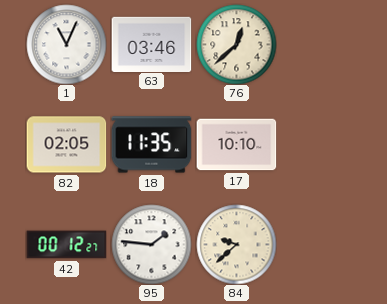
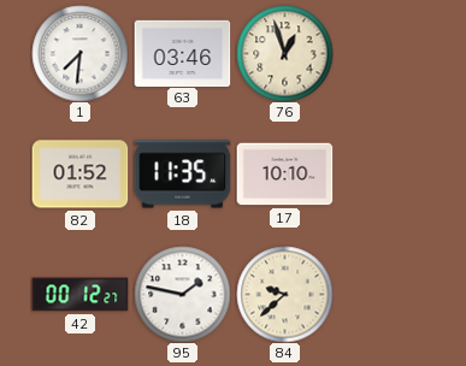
1: 11:04 -> 7:31 (79, 53)
76: 12:38 -> 12:57 (284, 53)
82: 02:05 -> 01:52 (79, 175)
95: 1:46 -> 1:47 (182, 294)
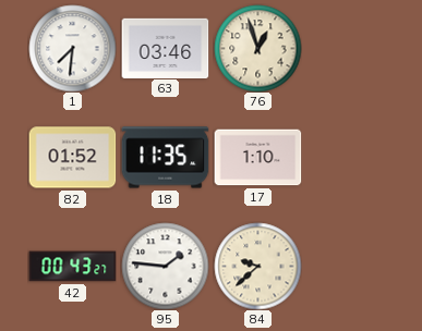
17: 10:10 -> 1:10 (257, 158)
42: 00:12 -> 00:43 (72, 267)
95: 1:47 -> 1:46 (165, 266)
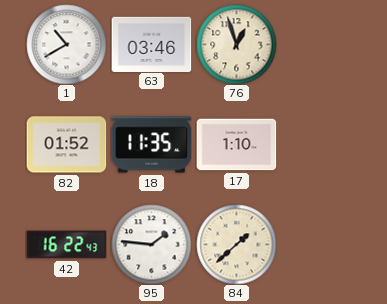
1: 7:31 -> 10:40 (66, 44)
42: 00:43 -> 16:22 (66, 245)
84: 9:38 -> 1:38 (236, 244)
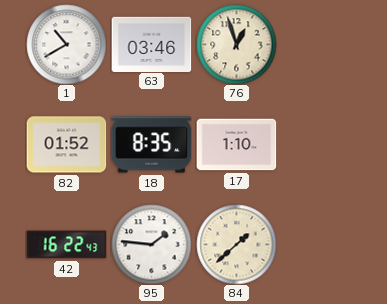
18: 11:35 -> 8:35 (151, 145)
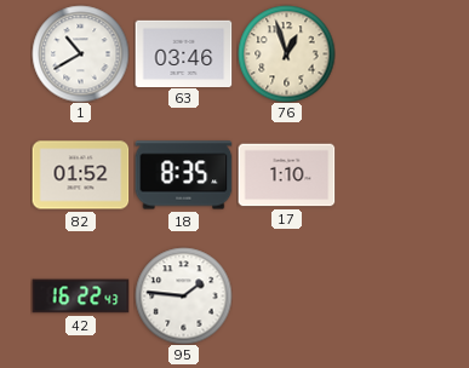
84: 1:38 -> none (236, 244)
